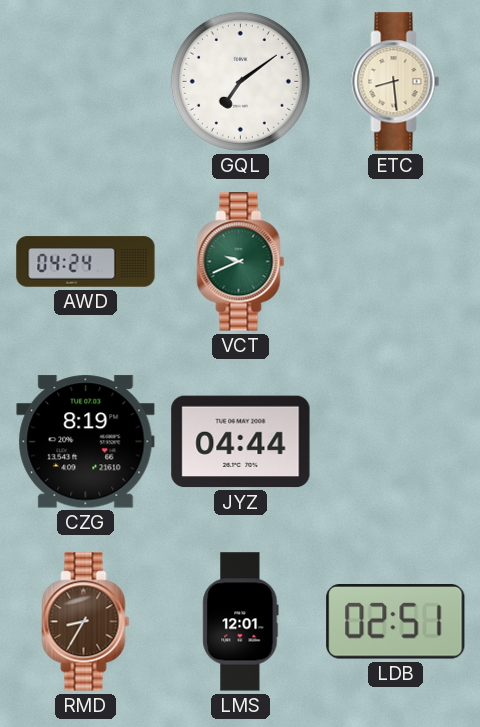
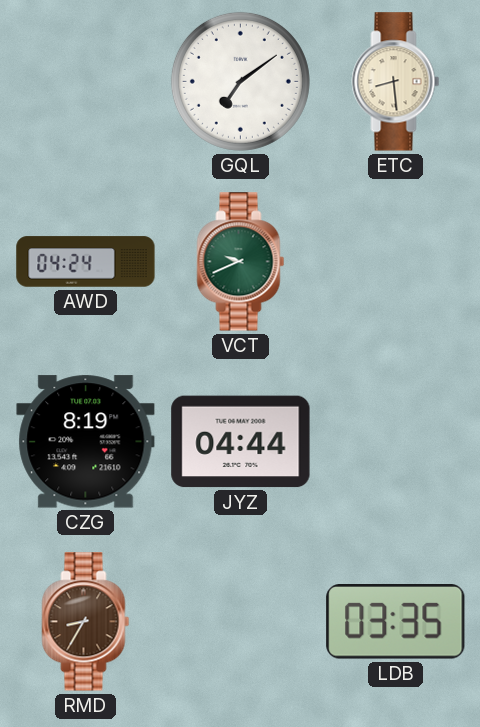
LMS: 12:01 -> none (241, 622)
LDB: 02:51 -> 03:35 (396, 622)
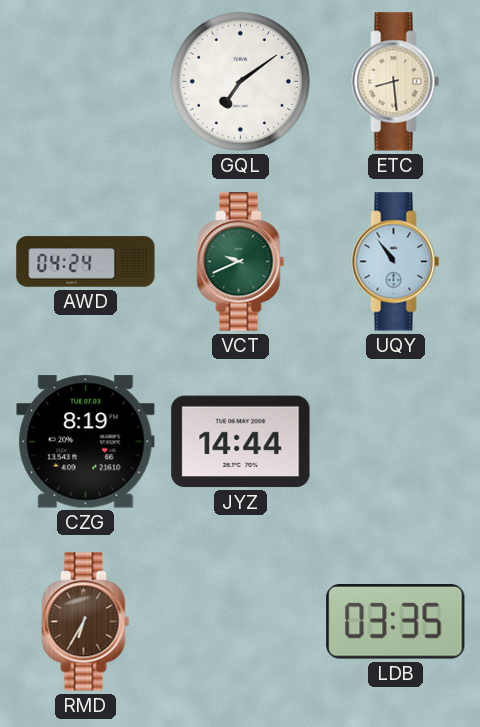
UQY: none -> 10:54 (396, 262)
JYZ: 04:44 -> 14:44 (241, 442)
RMD: 8:35 -> 6:35 (86, 622)
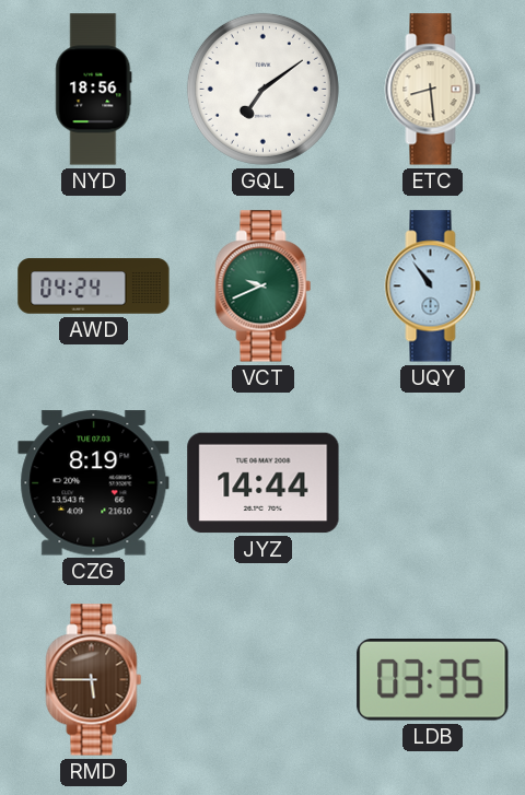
NYD: none -> 18:56 (94, 90)
RMD: 6:35 -> 5:45 (94, 680)
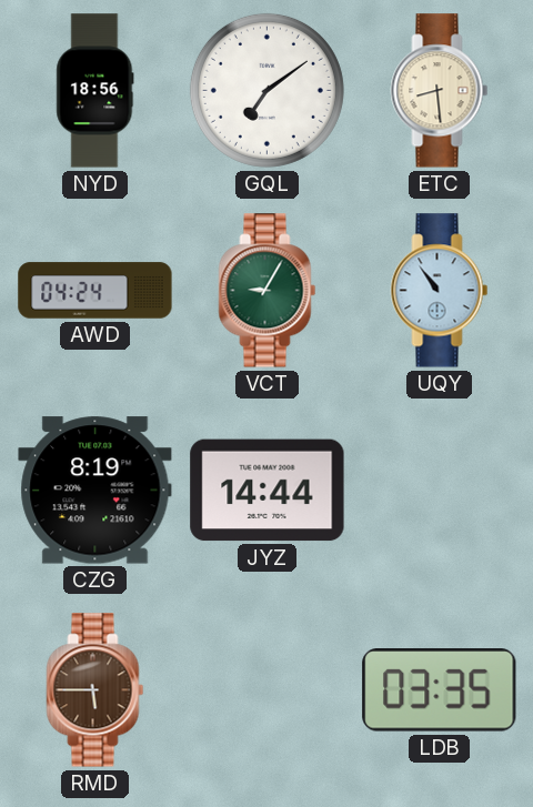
VCT: 9:41 -> 9:05 (268, 291)
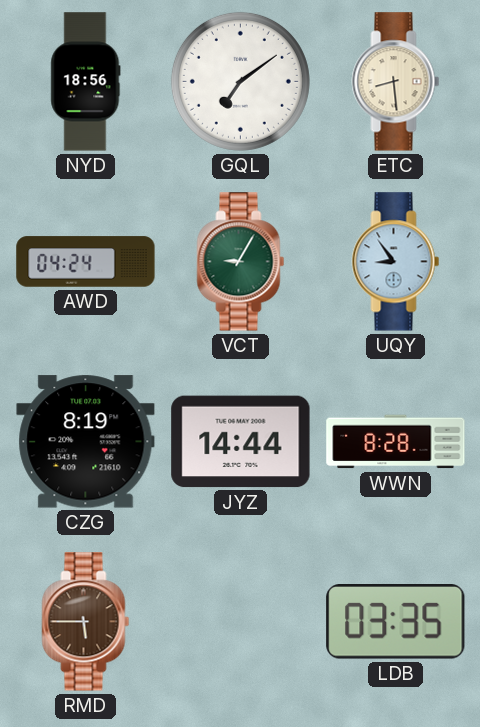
UQY: 10:54 -> 8:54 (396, 262)
WWN: none -> 8:28 (396, 442)
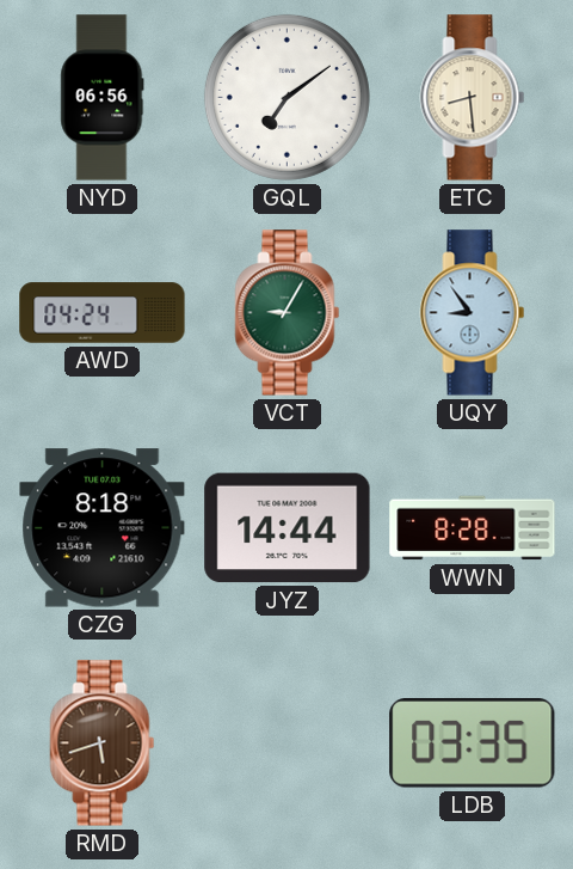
NYD: 18:56 -> 06:56 (103, 98)
CZG: 8:19 -> 8:18 (103, 528)
RMD: 5:45 -> 5:42 (103, 743)
